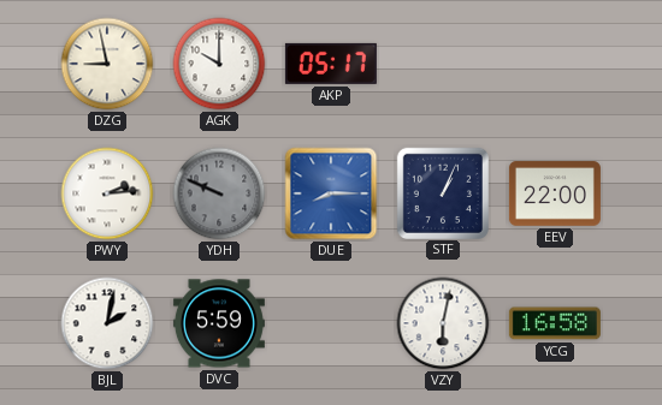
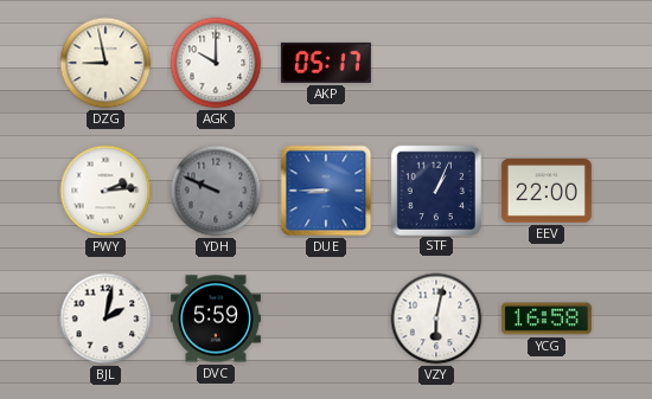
DUE: 8:15 -> 8:45 (326, 191)
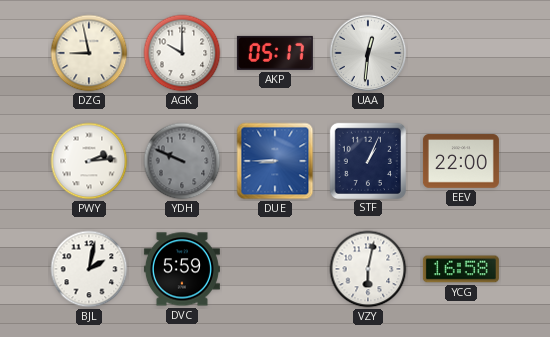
UAA: none -> 12:31 (368, 53)
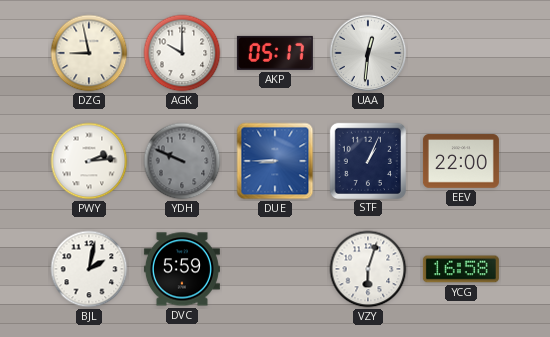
VZY: 6:02 -> 6:03 (368, 269)
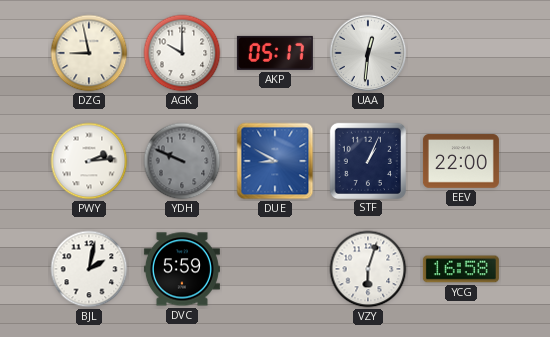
DUE: 8:45 -> 8:50 (275, 161)
